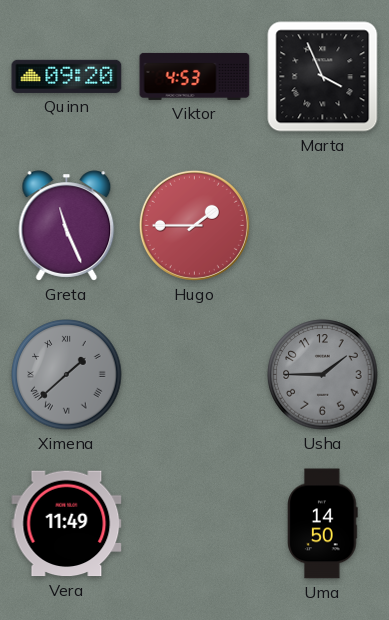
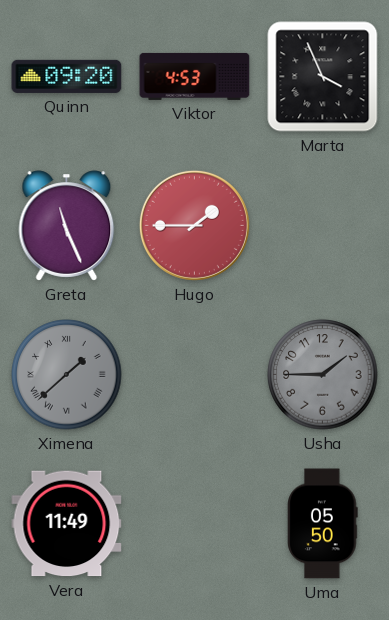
Uma: 14:50 -> 05:50 (323, 524)
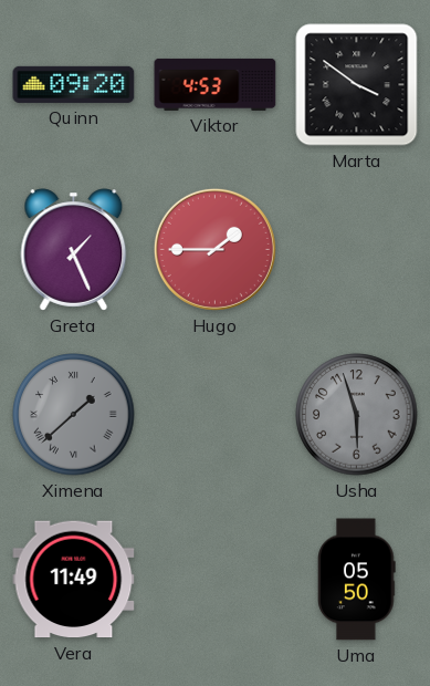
Marta: 3:56 -> 3:51 (357, 85)
Greta: 11:26 -> 1:26 (74, 250)
Usha: 1:45 -> 5:57 (357, 415)
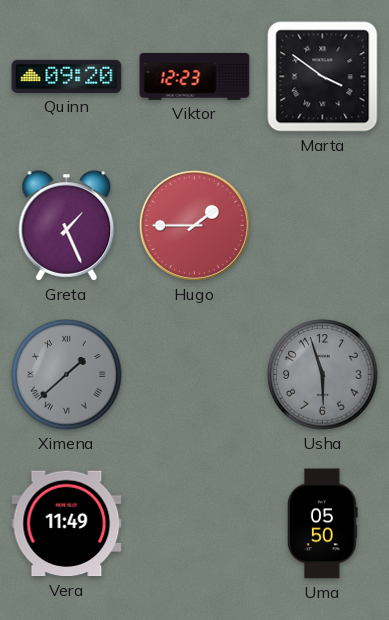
Viktor: 4:53 -> 12:23 (195, 76)
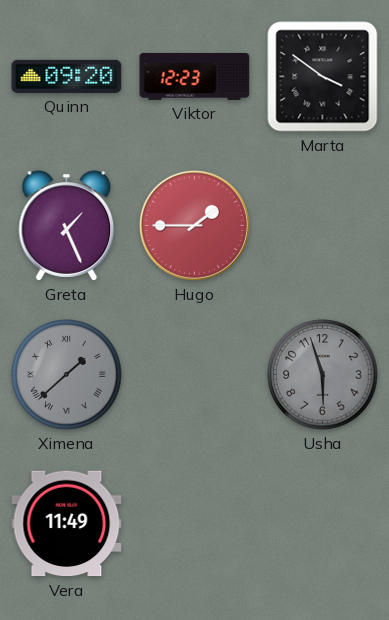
Uma: 05:50 -> none (323, 524)
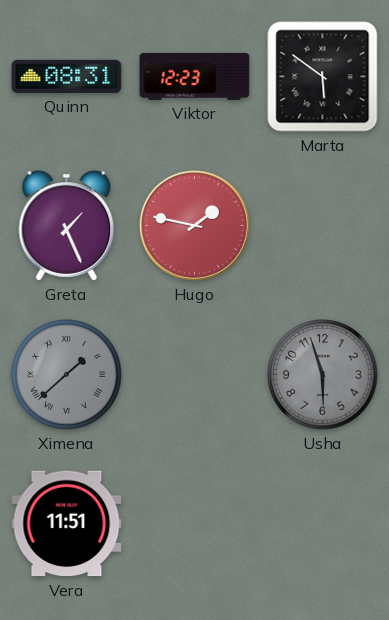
Quinn: 09:20 -> 08:31 (67, 76)
Marta: 3:51 -> 5:51 (323, 77)
Hugo: 1:45 -> 1:47 (194, 225)
Vera: 11:49 -> 11:51 (67, 524)
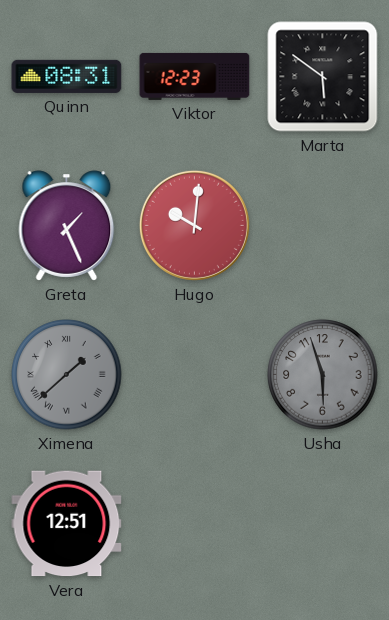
Hugo: 1:47 -> 10:01 (194, 225)
Vera: 11:51 -> 12:51 (67, 524)
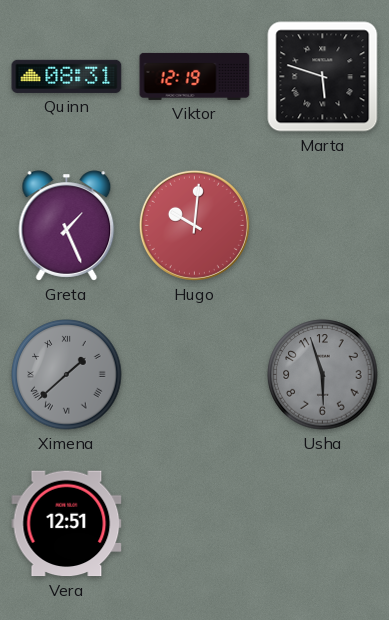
Viktor: 12:23 -> 12:19 (195, 76)
Marta: 5:51 -> 5:48 (323, 77)
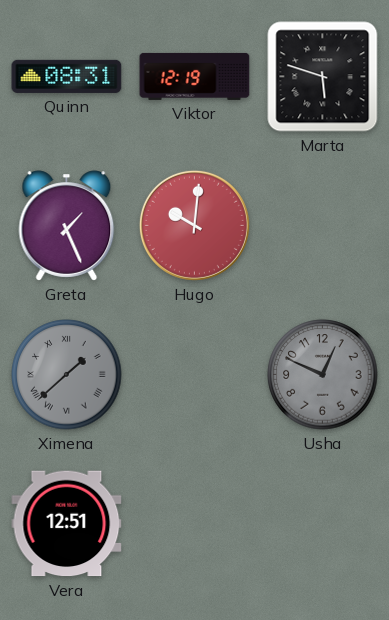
Usha: 5:57 -> 12:49 (323, 375)
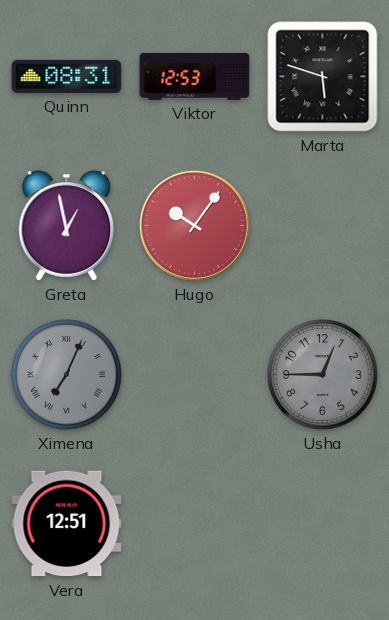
Viktor: 12:19 -> 12:53 (195, 76)
Greta: 1:26 -> 12:58 (67, 226)
Hugo: 10:01 -> 10:06 (194, 225)
Ximena: 1:38 -> 7:04 (67, 375)
Usha: 12:49 -> 12:45 (323, 375)
